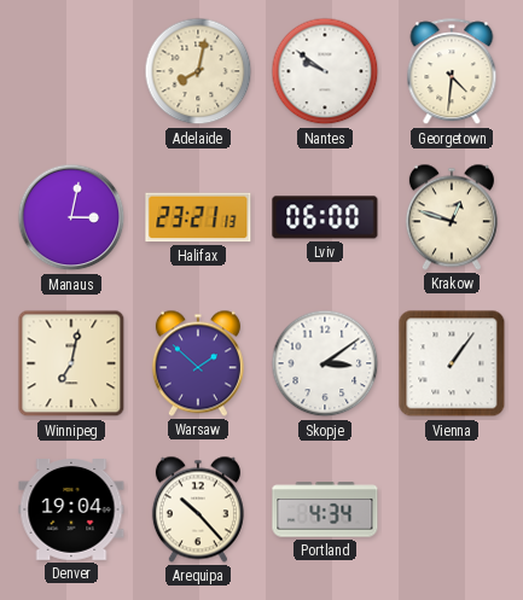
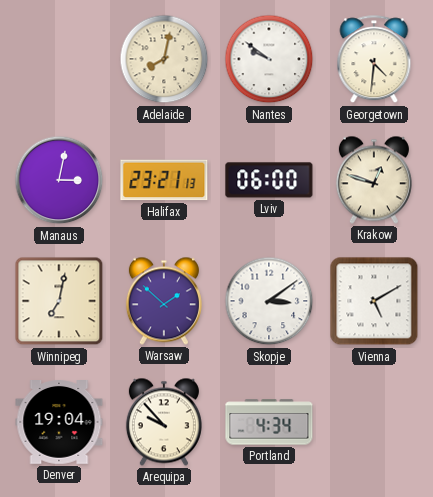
Vienna: 1:06 -> 5:10 (374, 301)
Arequipa: 10:23 -> 9:53 (164, 422)
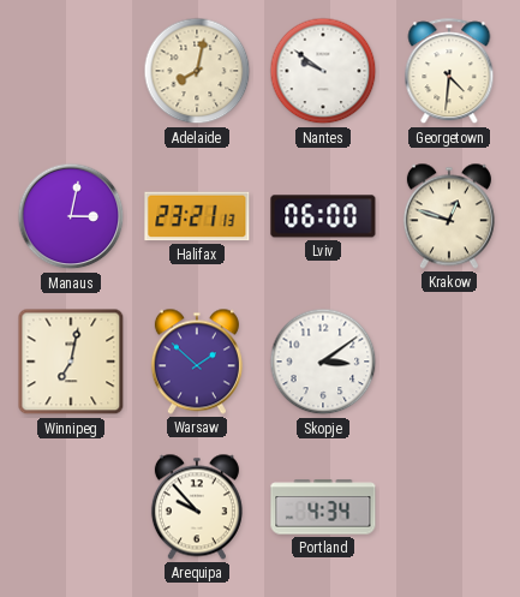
Vienna: 5:10 -> none (374, 301)
Denver: 19:04 -> none (59, 423)
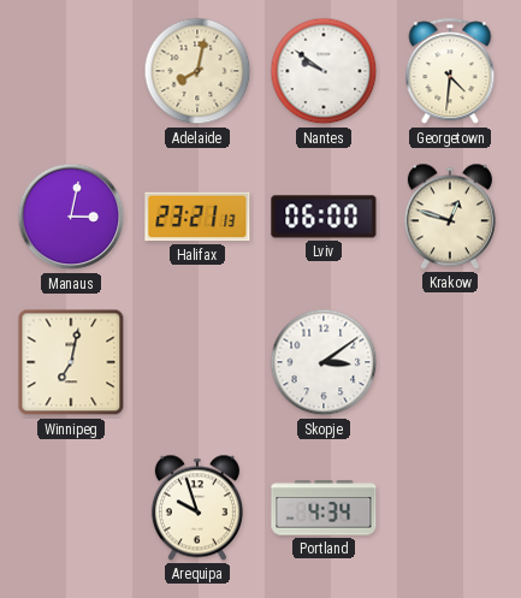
Warsaw: 1:52 -> none (197, 362)
Arequipa: 9:53 -> 9:57 (197, 508)
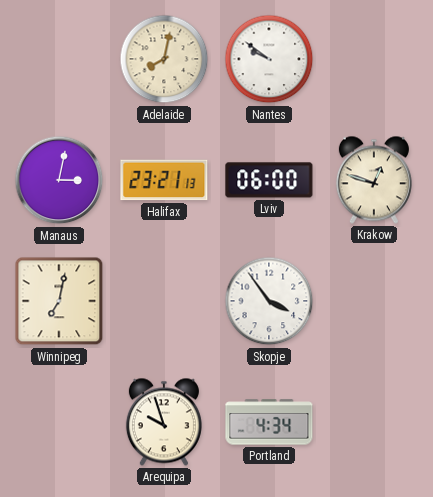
Georgetown: 4:31 -> none (450, 72)
Skopje: 3:09 -> 3:54 (269, 301)
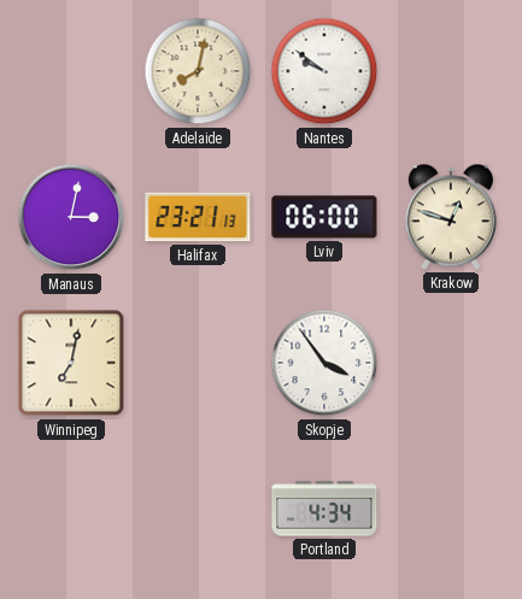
Arequipa: 9:57 -> none (164, 422)
